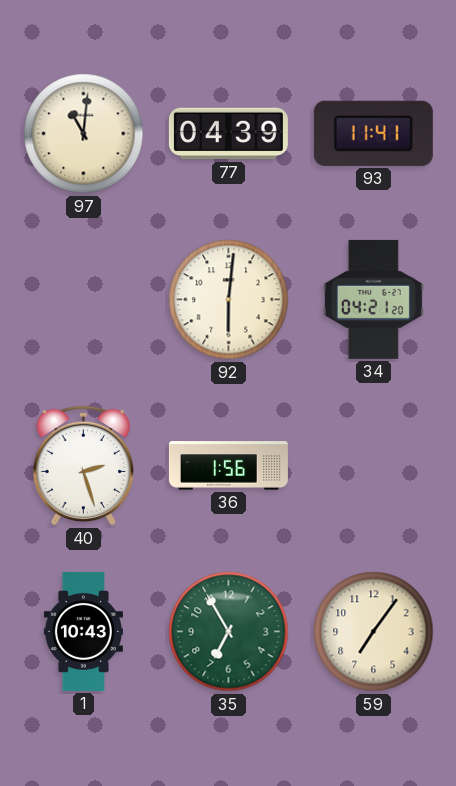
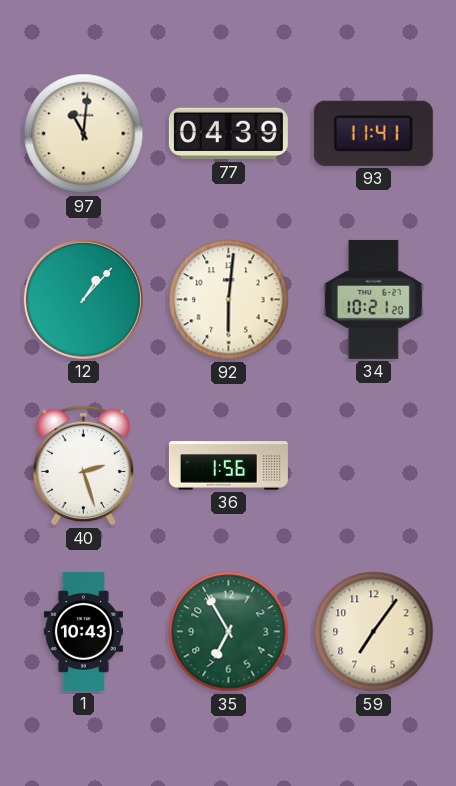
12: none -> 1:07 (83, 299)
34: 04:21 -> 10:21 (373, 299)
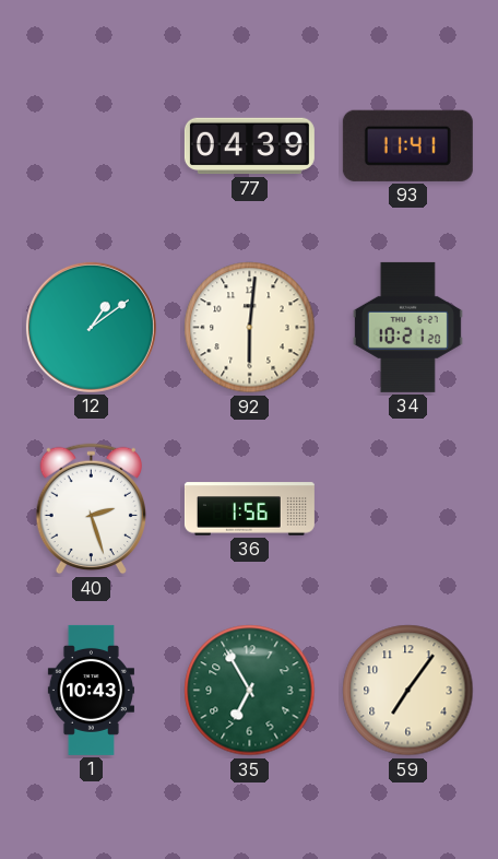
97: 11:01 -> none (84, 134)
12: 1:07 -> 1:09 (91, 327)
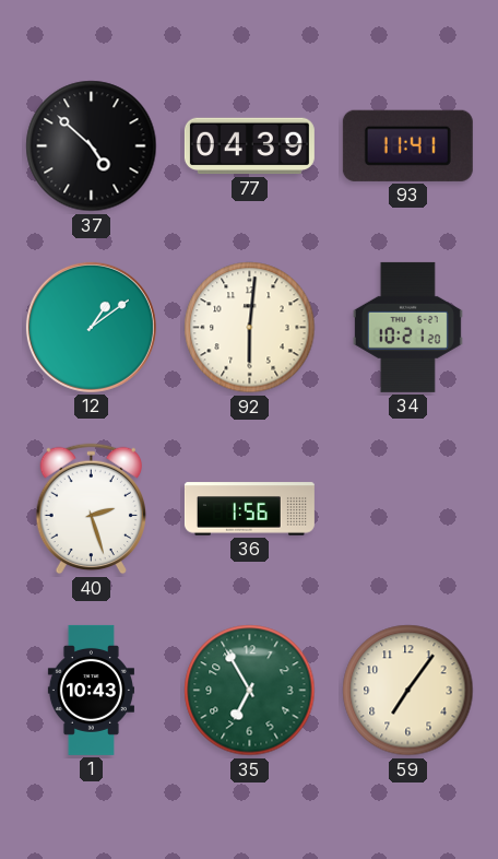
37: none -> 4:52 (92, 146)
